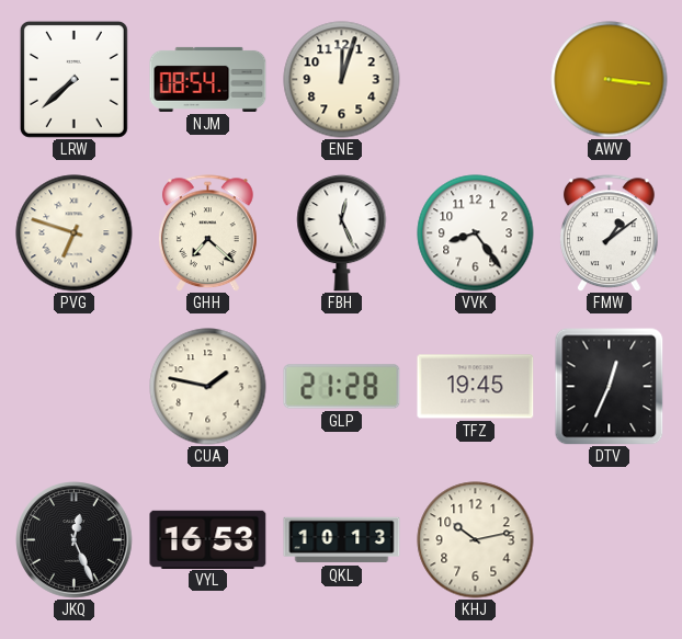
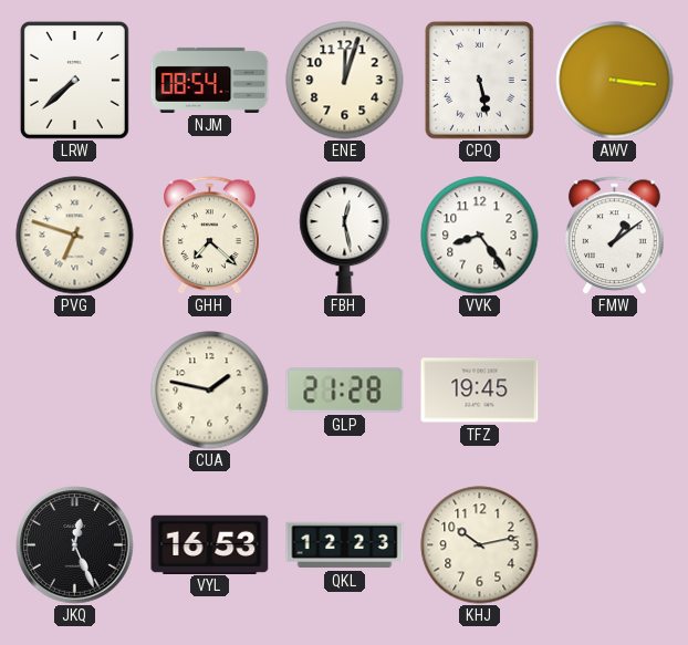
CPQ: none -> 5:28 (479, 80)
FBH: 12:26 -> 12:28 (345, 235)
DTV: 12:34 -> none (610, 386)
QKL: 10:13 -> 12:23 (345, 545)
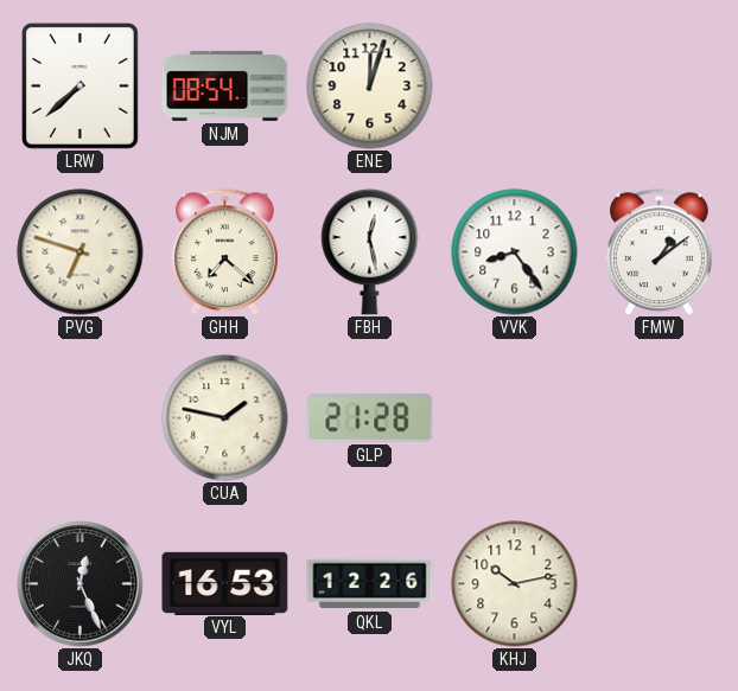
CPQ: 5:28 -> none (479, 80)
AWV: 3:16 -> none (615, 81)
TFZ: 19:45 -> none (480, 391)
QKL: 12:23 -> 12:26 (370, 584)
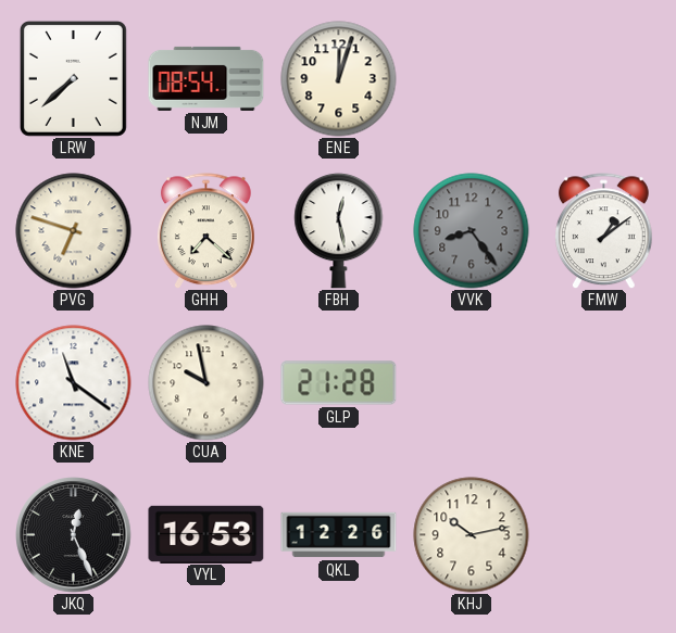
VVK dial: white -> grey (472, 231)
KNE: none -> 11:21 (74, 383)
CUA: 1:47 -> 9:58 (206, 383)
